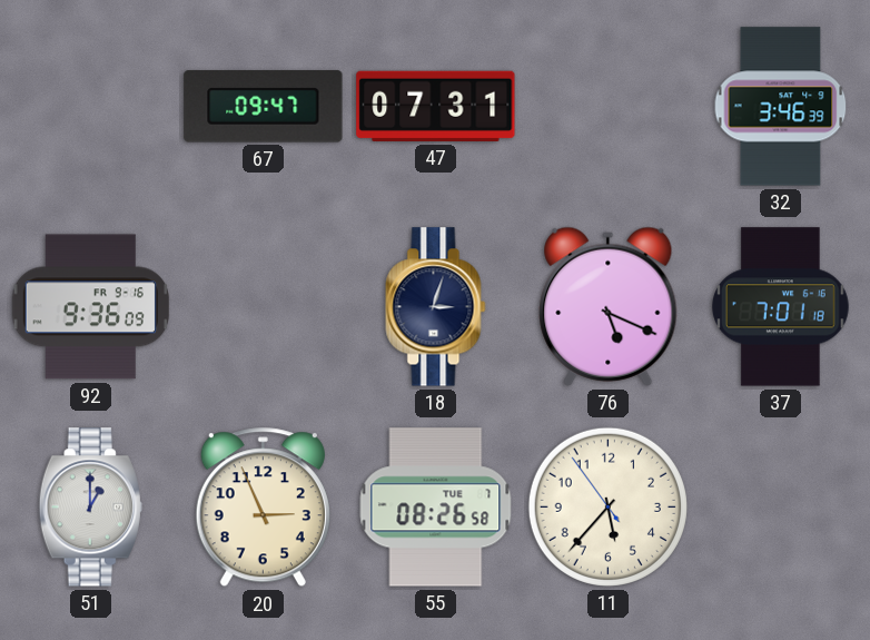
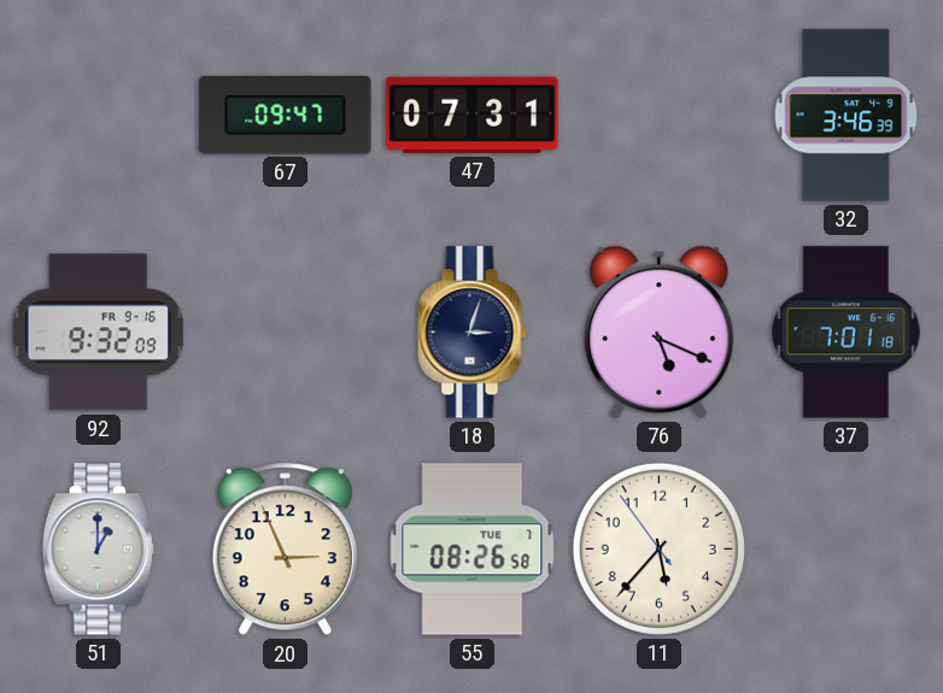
92: 9:36 -> 9:32 (98, 333)
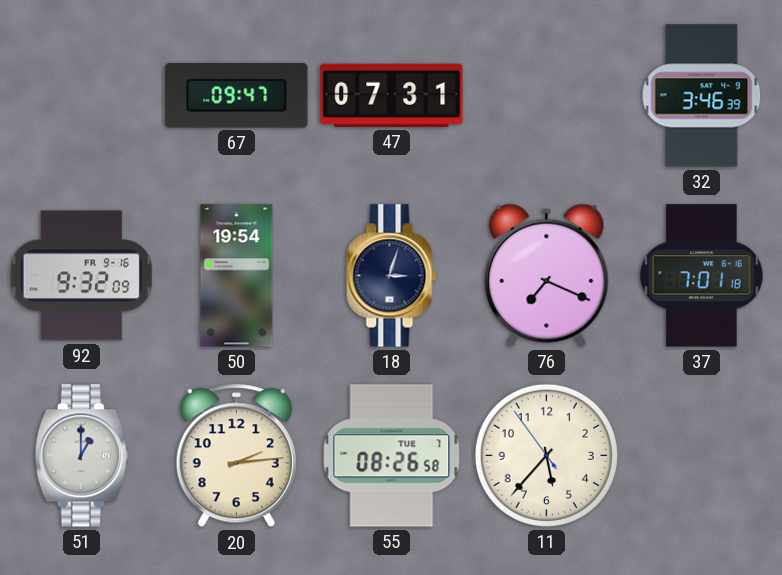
50: none -> 19:54 (237, 276)
76: 5:19 -> 7:19 (547, 275)
20: 2:56 -> 2:14 (236, 456)
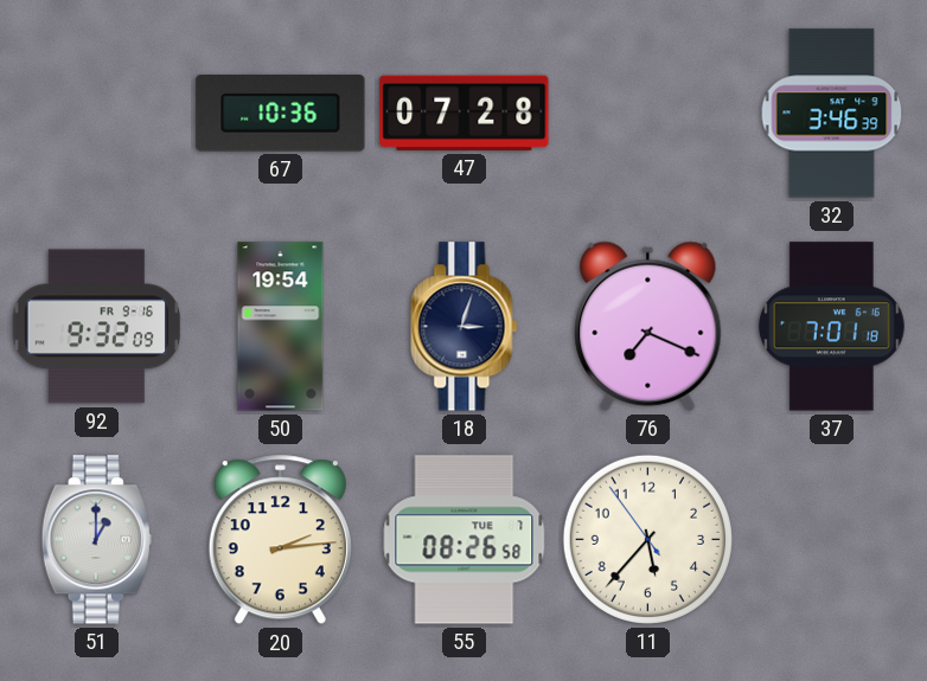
67: 09:47 -> 10:36 (281, 114)
47: 07:31 -> 07:28 (465, 113)
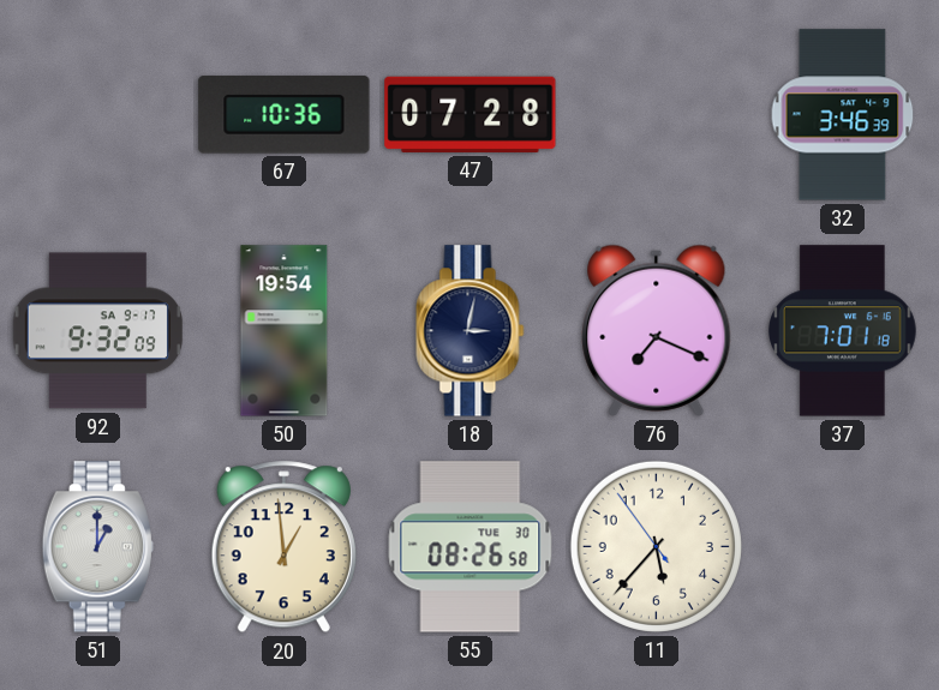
92 date: FR 9-16 -> SA 9-17 (97, 331)
18: 3:03 -> 3:02 (471, 331)
20: 2:14 -> 12:59 (283, 547)
55 date: TUE 7 -> TUE 30 (471, 547)
